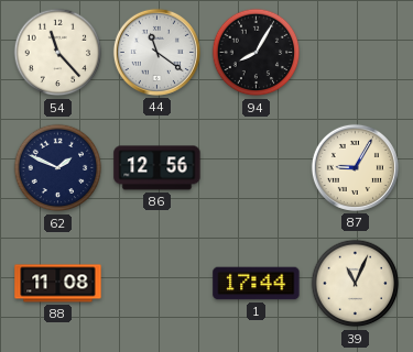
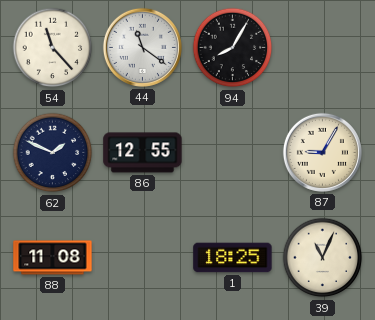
86: 12:56 -> 12:55 (143, 153)
1: 17:44 -> 18:25 (233, 258)
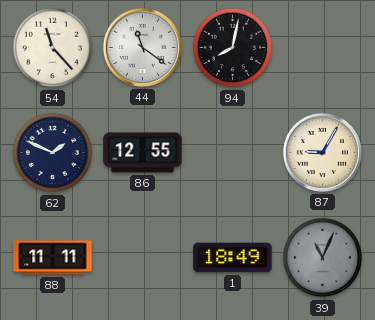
94: 8:05 -> 8:02 (233, 48)
88: 11:08 -> 11:11 (53, 258)
1: 18:25 -> 18:49 (233, 258)
39 dial: cream -> grey (323, 258)
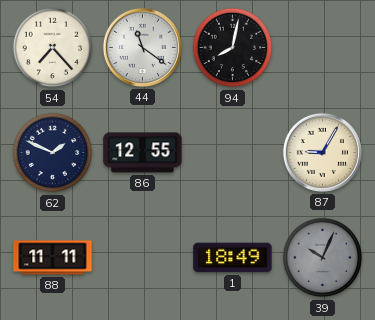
54: 11:23 -> 7:23 (53, 48)
39: 11:04 -> 10:04 (323, 258)
